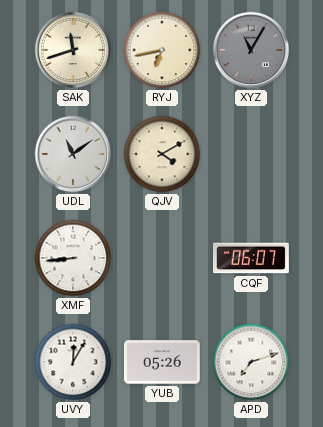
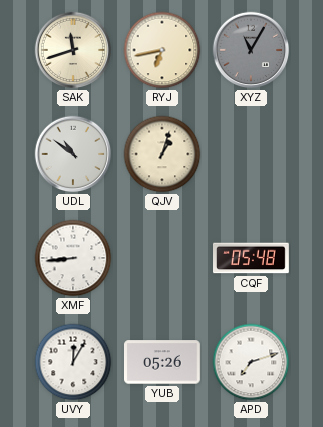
UDL: 11:09 -> 10:51 (73, 154)
QJV: 4:10 -> 1:03 (162, 154)
CQF: 06:07 -> 05:48 (251, 258)
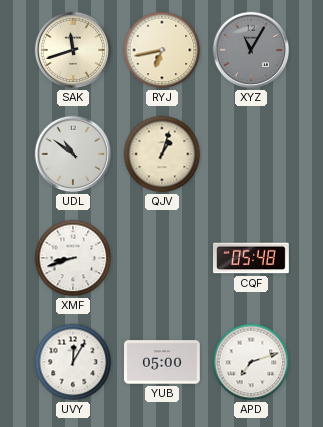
XMF: 8:44 -> 8:42 (73, 258)
YUB: 05:26 -> 05:00 (163, 362)
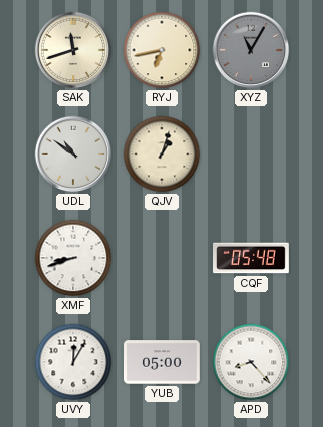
APD: 7:12 -> 8:23 (251, 362)
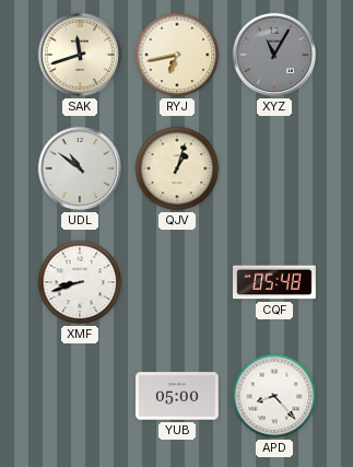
UVY: 12:05 -> none (73, 362)
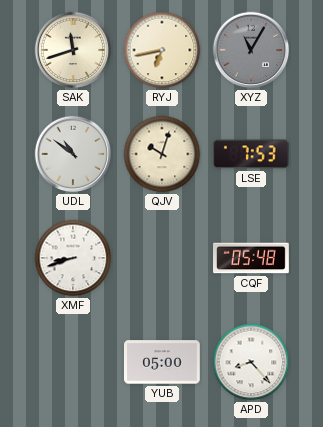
QJV: 1:03 -> 10:03 (162, 154)
LSE: none -> 7:53 (251, 154)
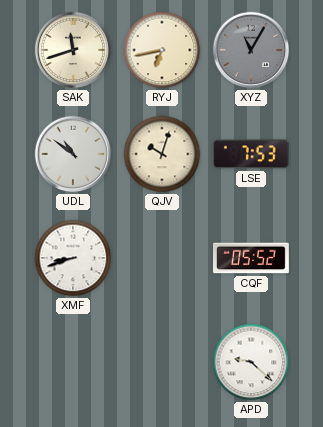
CQF: 05:48 -> 05:52 (251, 258)
YUB: 05:00 -> none (163, 362)
APD: 8:23 -> 9:22 (251, 362)
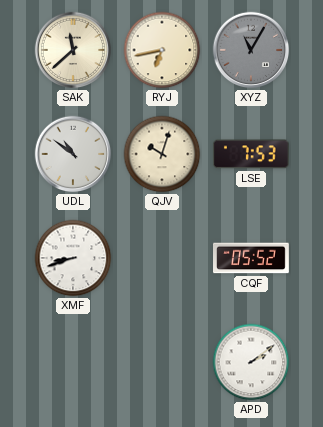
SAK: 11:42 -> 11:38 (73, 50)
APD: 9:22 -> 2:09 (251, 362)
